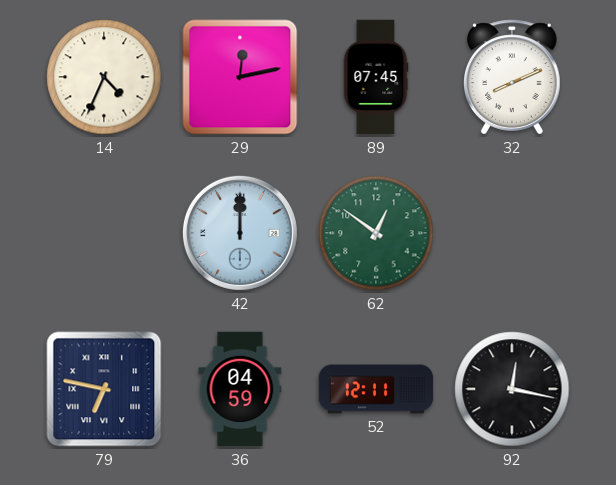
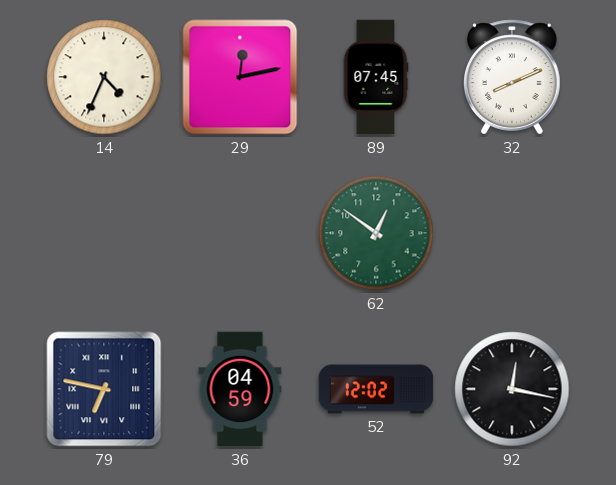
42: 12:00 -> none (240, 233)
52: 12:11 -> 12:02 (376, 389)
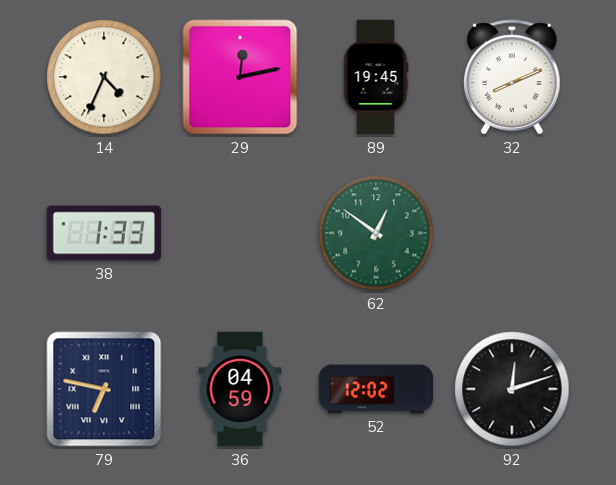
89: 07:45 -> 19:45 (376, 77)
38: none -> 1:33 (104, 233)
92: 12:17 -> 12:12 (512, 389)
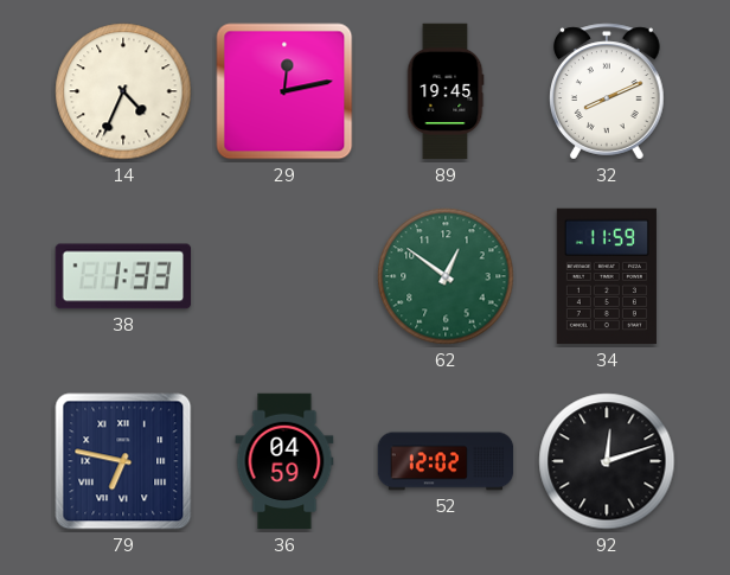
34: none -> 11:59 (607, 276)
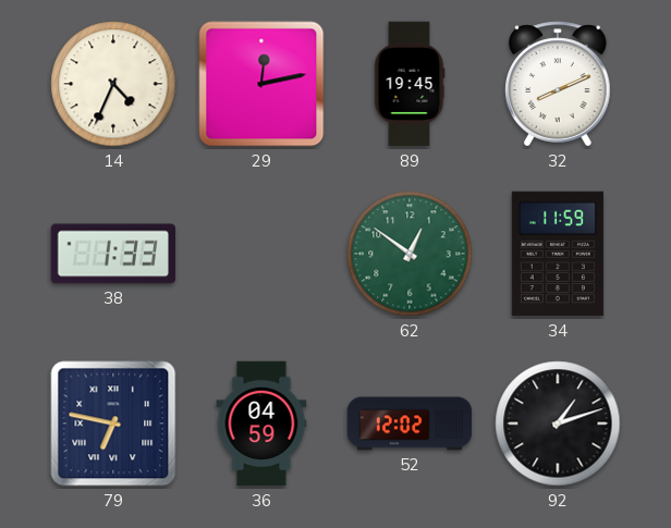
92: 12:12 -> 1:12 (558, 423)
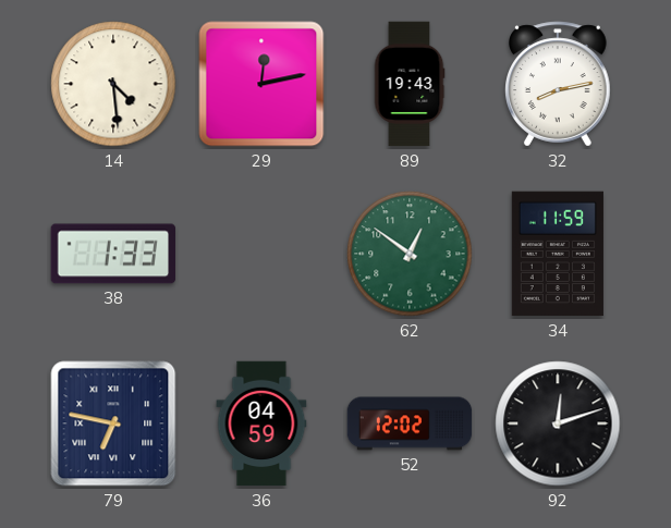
14: 4:34 -> 4:29 (113, 84)
89: 19:45 -> 19:43 (410, 84)
32: 8:11 -> 8:13 (559, 84)
92: 1:12 -> 12:12 (558, 423)
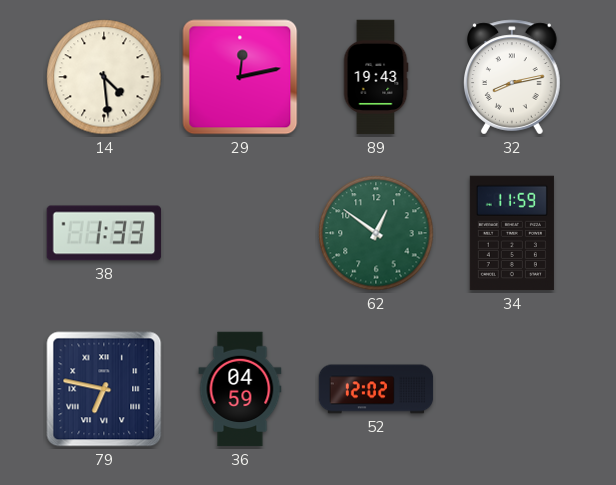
92: 12:12 -> none (558, 423)
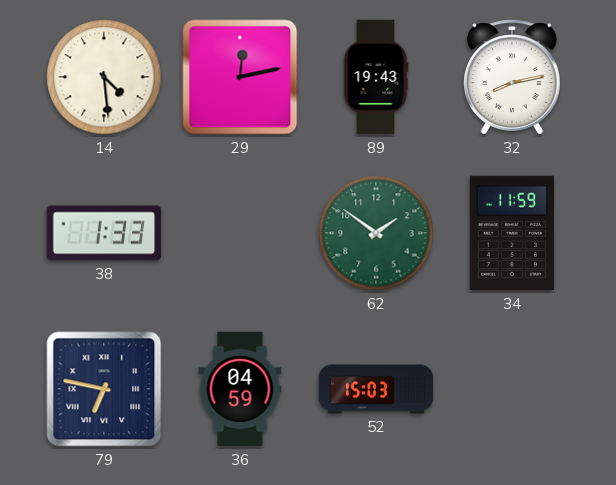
62: 12:51 -> 1:51 (376, 233)
52: 12:02 -> 15:03 (376, 389)
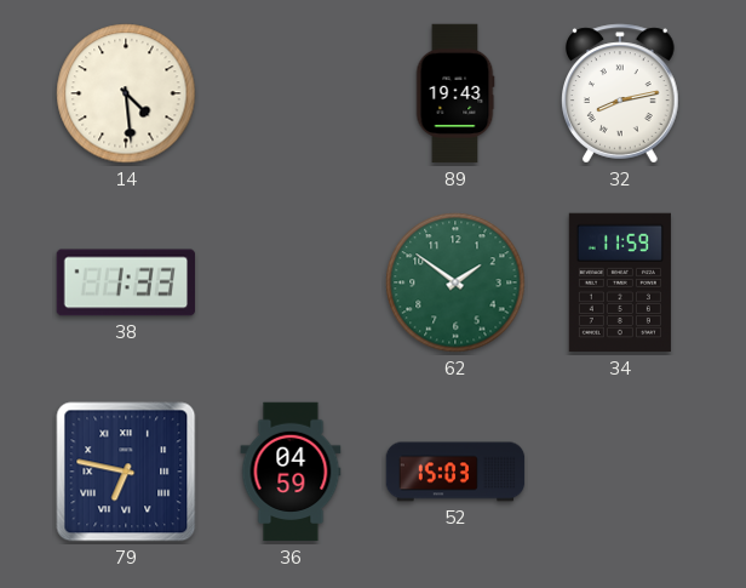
29: 12:13 -> none (240, 77)
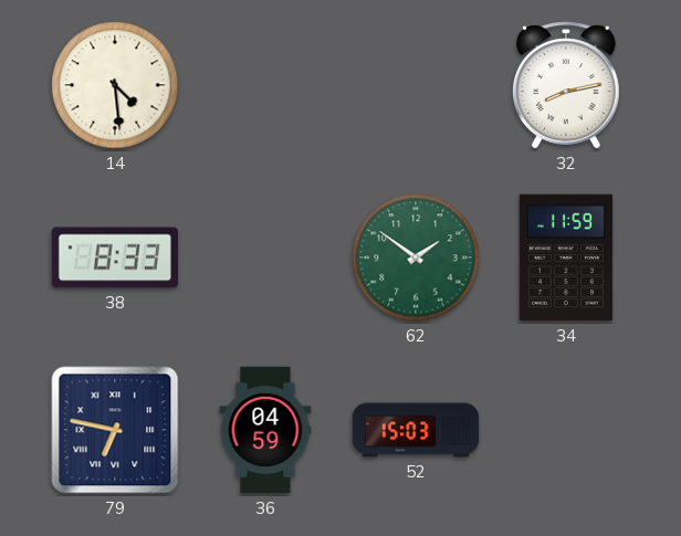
89: 19:43 -> none (455, 93)
38: 1:33 -> 8:33 (115, 258)
